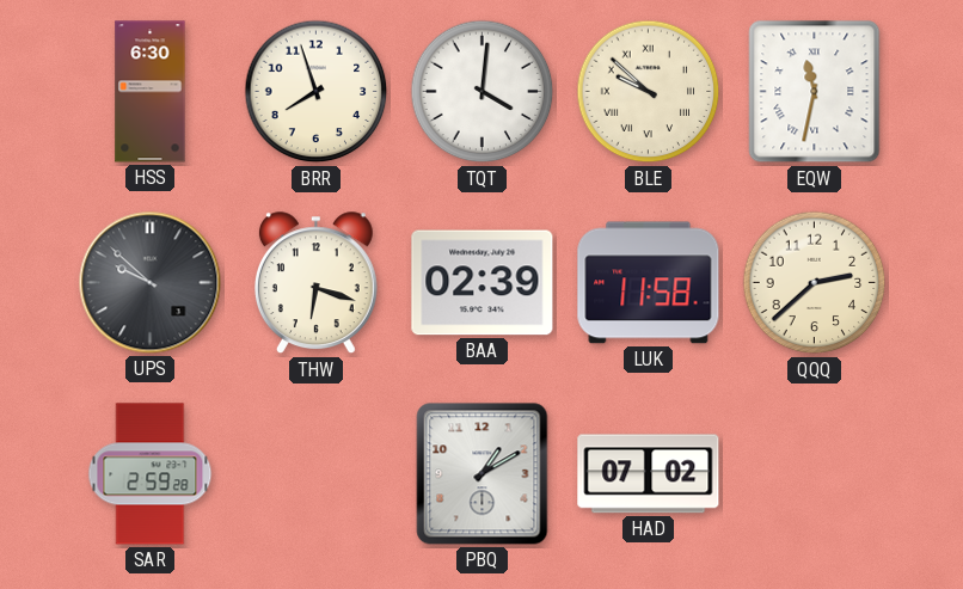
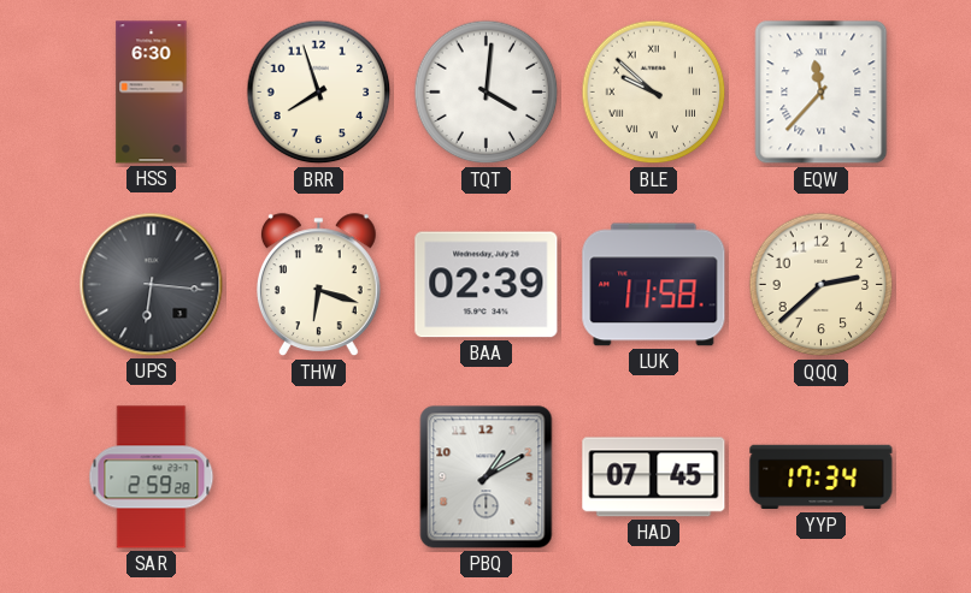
EQW: 11:32 -> 11:37 (822, 93)
UPS: 9:52 -> 6:16 (152, 285)
HAD: 07:02 -> 07:45 (654, 478)
YYP: none -> 17:34 (822, 478)
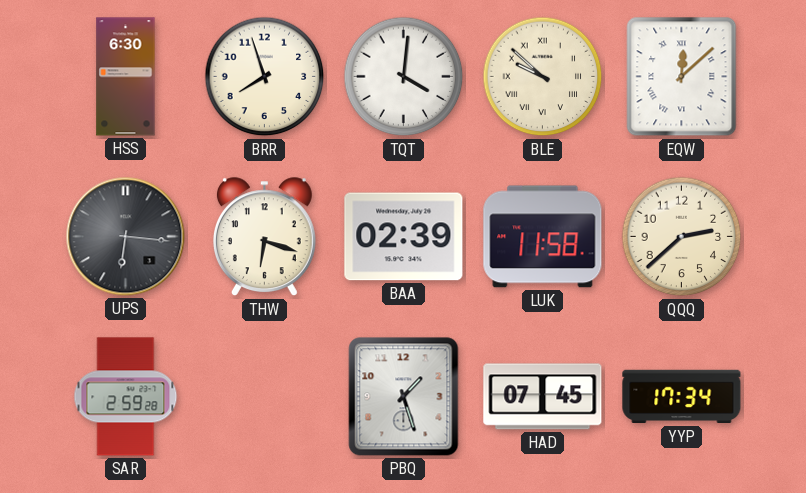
EQW: 11:37 -> 12:08 (682, 77)
PBQ: 1:10 -> 1:27 (404, 397)
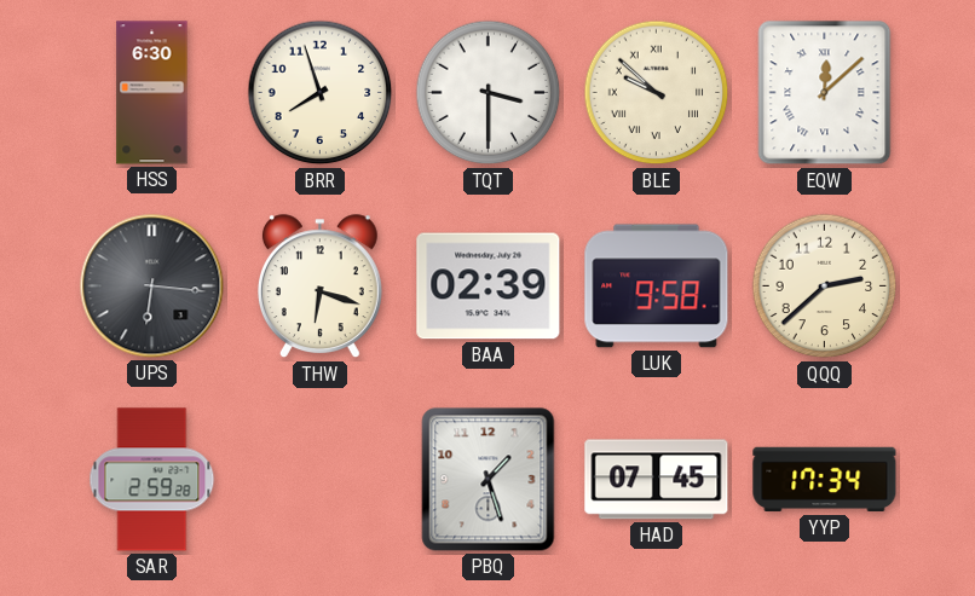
TQT: 4:01 -> 3:30 (489, 93)
LUK: 11:58 -> 9:58 (657, 287)
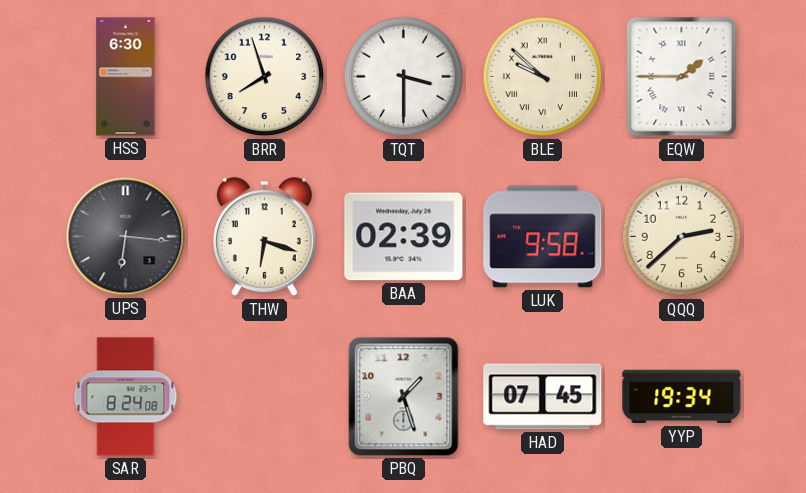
EQW: 12:08 -> 1:45 (682, 77)
SAR: 2:59 -> 8:24 (126, 397)
YYP: 17:34 -> 19:34 (682, 397)
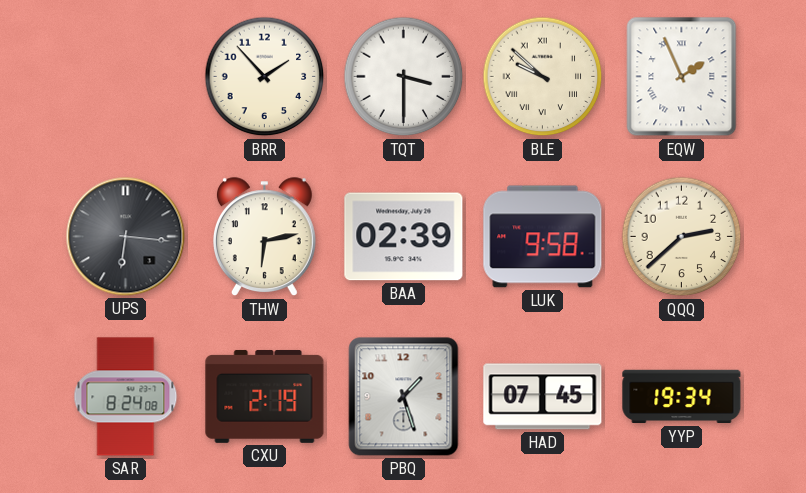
HSS: 6:30 -> none (126, 77)
BRR: 7:57 -> 1:53 (265, 77)
EQW: 1:45 -> 1:56 (682, 77)
THW: 6:18 -> 6:13 (264, 237)
CXU: none -> 2:19 (265, 396)
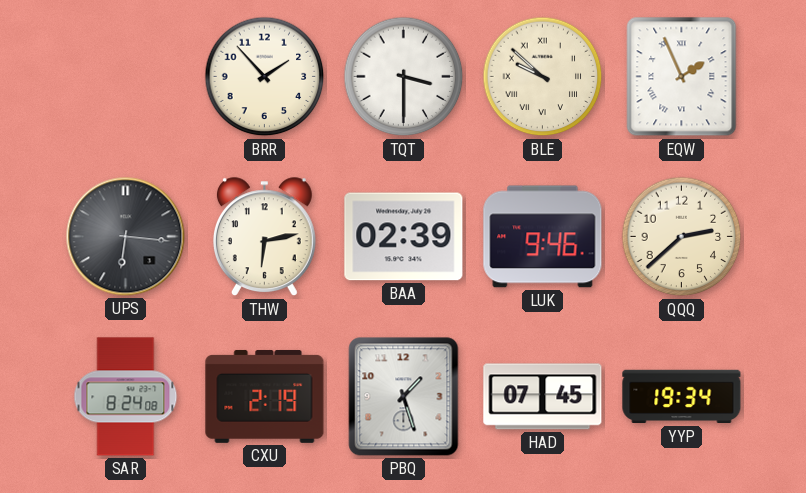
LUK: 9:58 -> 9:46 (543, 237)
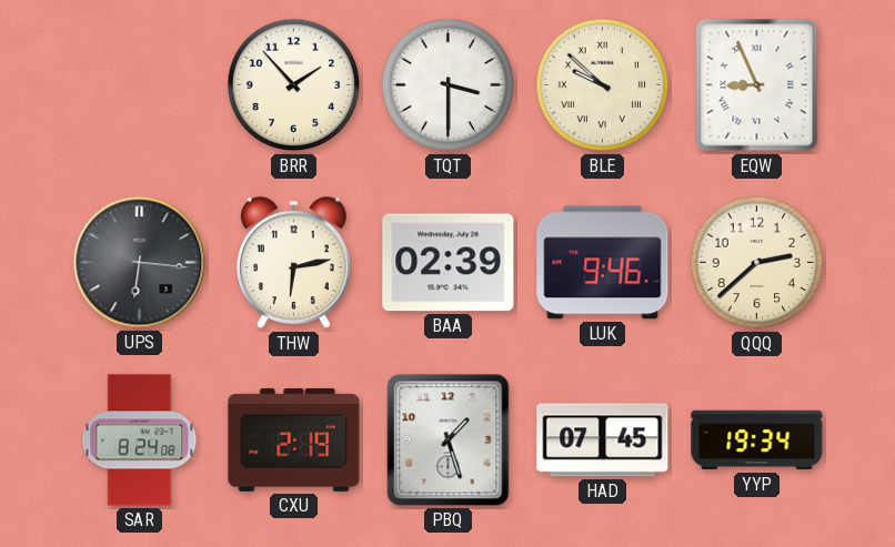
EQW: 1:56 -> 8:56 (757, 85)
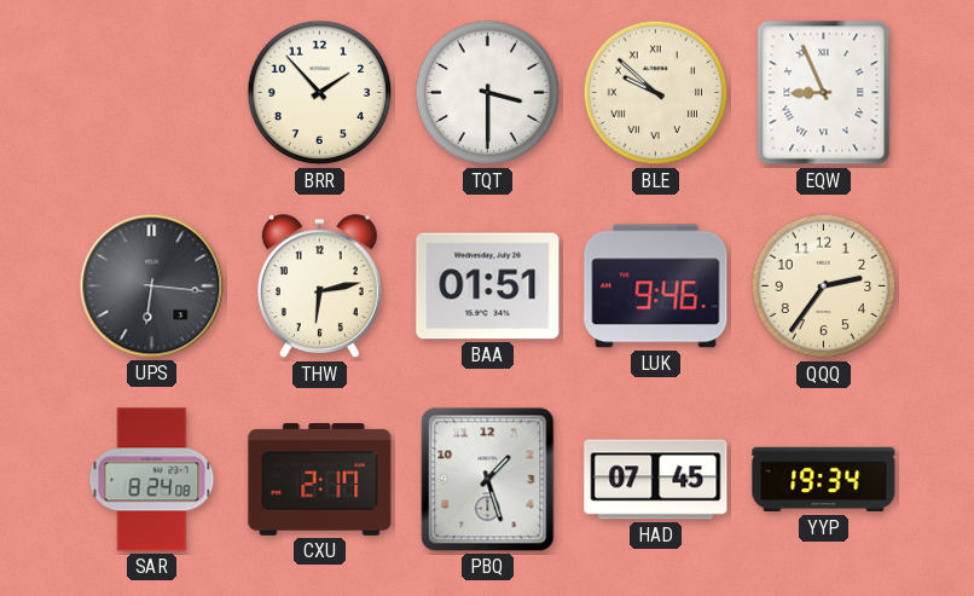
BAA: 02:39 -> 01:51 (488, 287)
QQQ: 2:38 -> 2:36 (824, 287)
CXU: 2:19 -> 2:17 (320, 479)
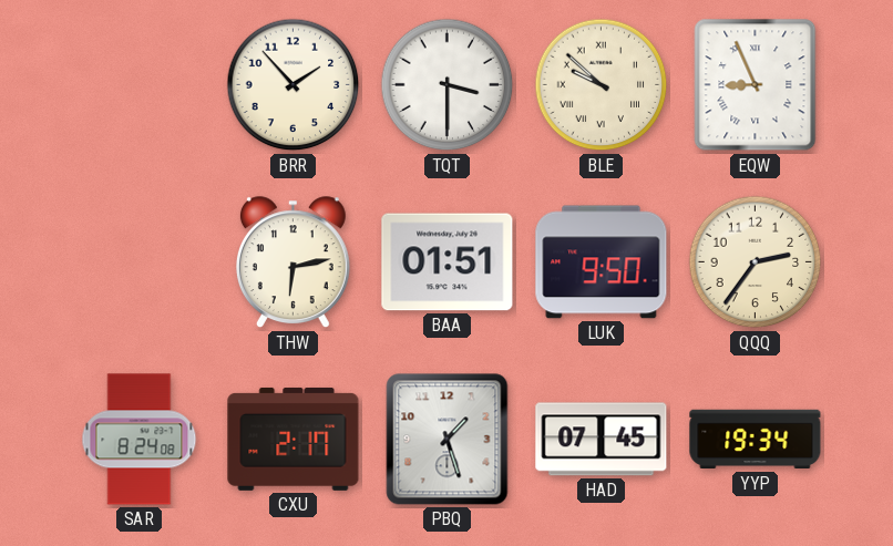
UPS: 6:16 -> none (152, 287)
LUK: 9:46 -> 9:50 (602, 262)
